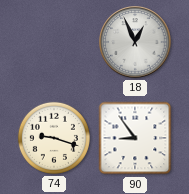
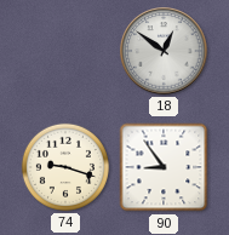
18: 12:56 -> 12:51 (164, 51)
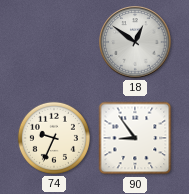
74: 9:18 -> 9:34 (54, 138)
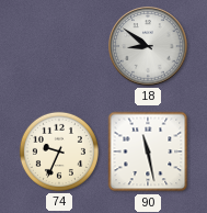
18: 12:51 -> 8:51 (148, 46)
90: 8:54 -> 11:28 (148, 152)
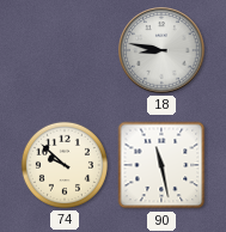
18: 8:51 -> 8:47 (161, 50)
74: 9:34 -> 9:52 (65, 165)
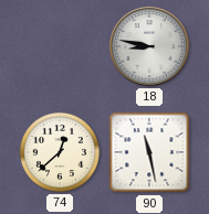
74: 9:52 -> 12:38 (60, 152)
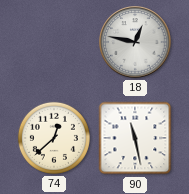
18: 8:47 -> 12:47 (135, 42)
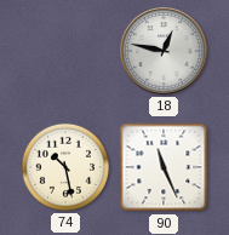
74: 12:38 -> 10:28 (65, 167)
90: 11:28 -> 11:26 (164, 167)
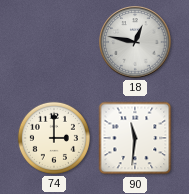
74: 10:28 -> 3:00 (54, 138)
90: 11:26 -> 11:31 (135, 138)
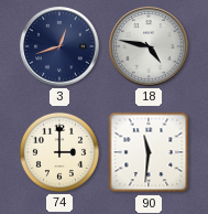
3: none -> 12:42 (59, 46)
18: 12:47 -> 4:47 (149, 46)
